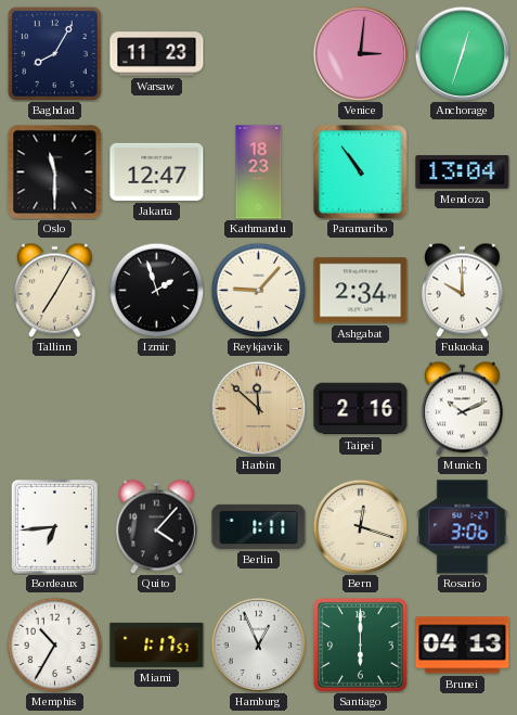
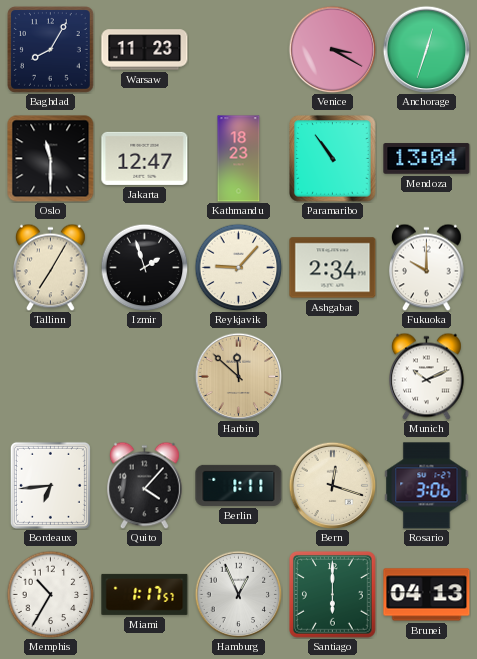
Venice: 3:01 -> 3:20 (332, 49)
Taipei: 2:16 -> none (361, 409)
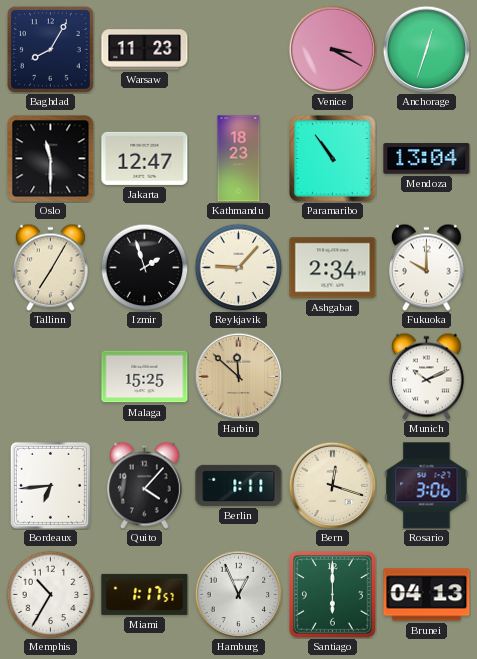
Malaga: none -> 15:25 (145, 377)
